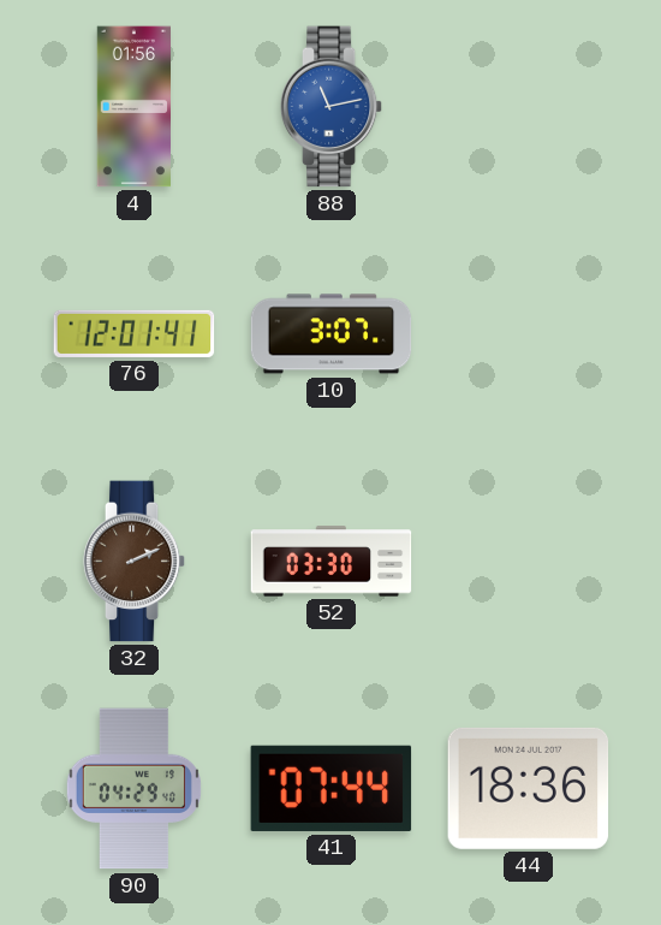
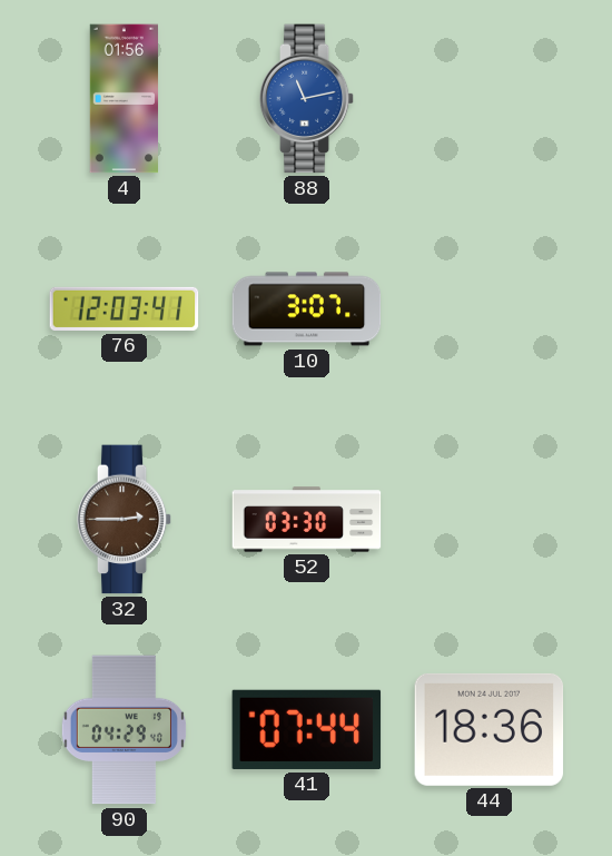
76: 12:01 -> 12:03 (125, 308)
32: 2:11 -> 2:45 (125, 520)
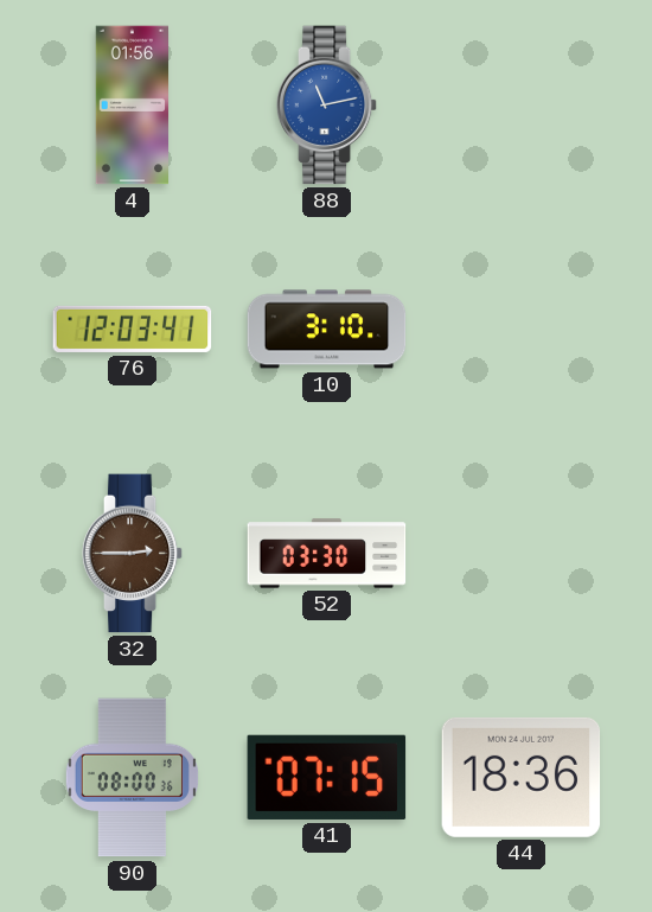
10: 3:07 -> 3:10 (327, 330)
90: 04:29 -> 08:00 (132, 778)
41: 07:44 -> 07:15 (327, 777)
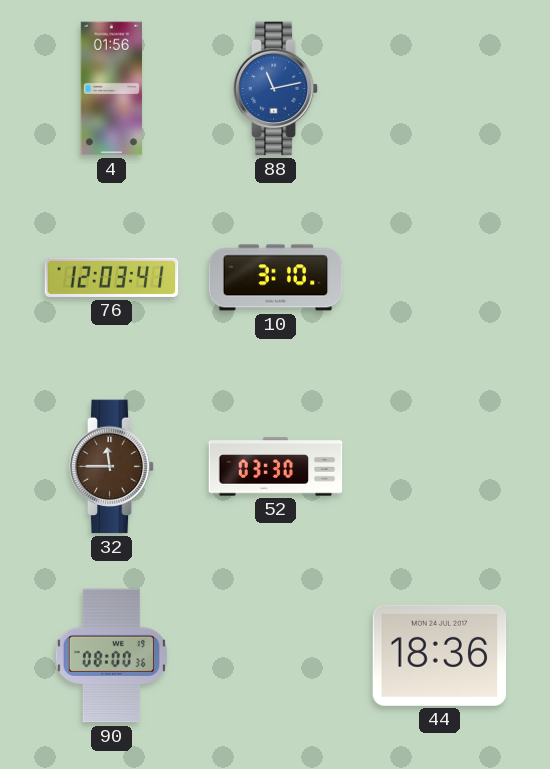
32: 2:45 -> 11:45 (112, 467)
41: 07:15 -> none (327, 777)
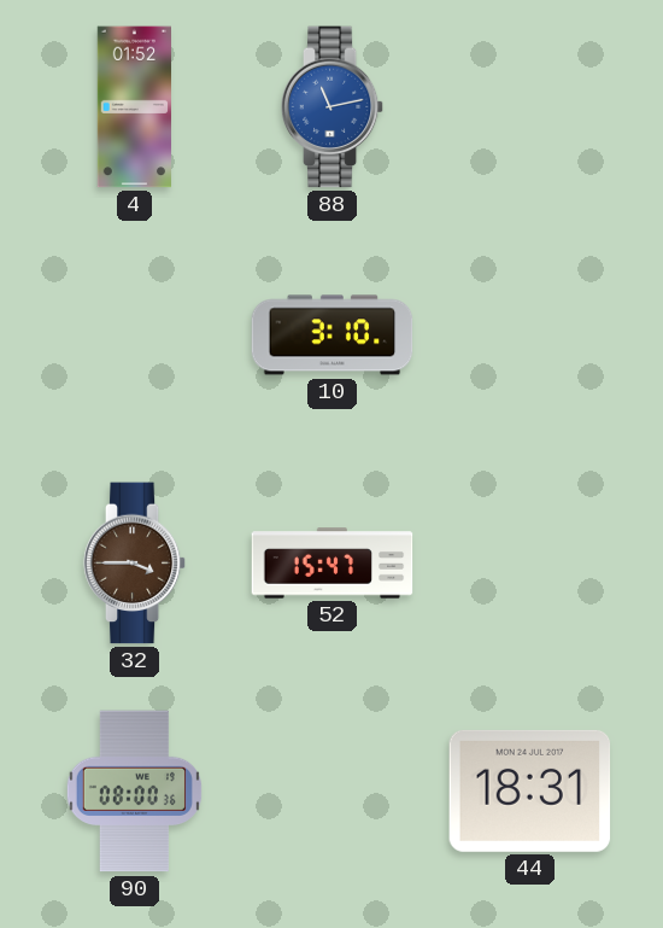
4: 01:56 -> 01:52 (134, 107)
76: 12:03 -> none (112, 277)
32: 11:45 -> 3:45 (135, 564)
52: 03:30 -> 15:47 (333, 564)
44: 18:36 -> 18:31 (530, 790)
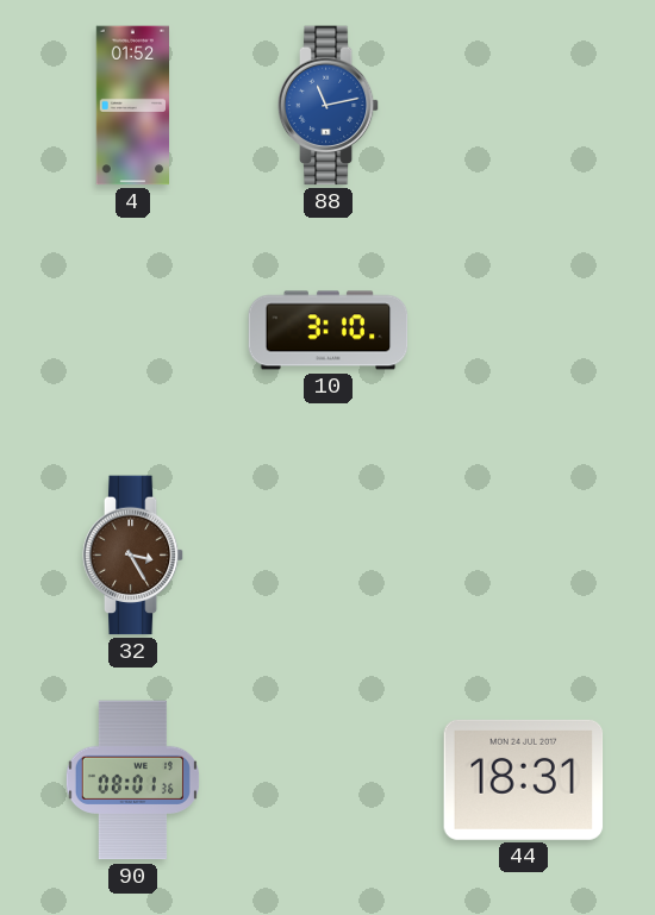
32: 3:45 -> 3:25 (133, 556)
52: 15:47 -> none (333, 564)
90: 08:00 -> 08:01 (132, 781)
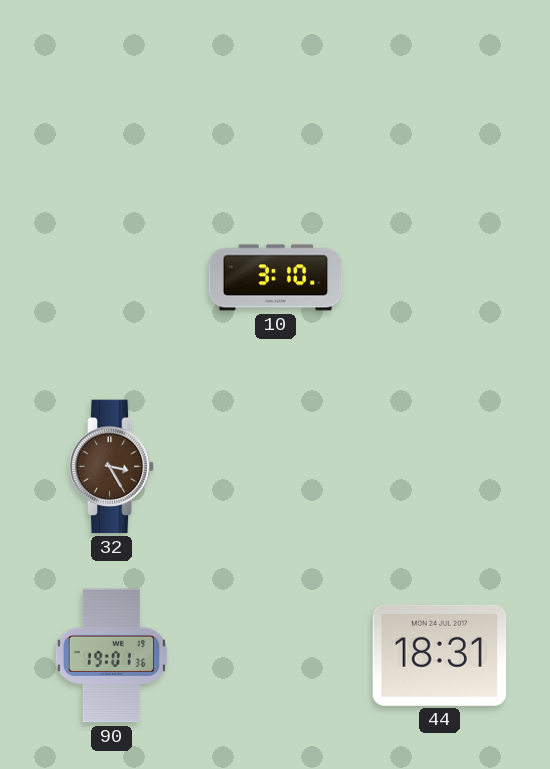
4: 01:52 -> none (132, 106)
88: 11:13 -> none (329, 106)
90: 08:01 -> 19:01 (111, 656)
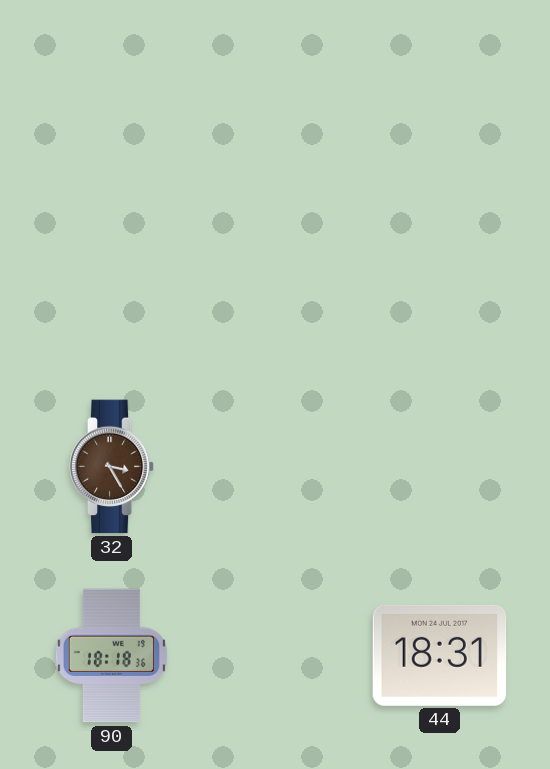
10: 3:10 -> none (276, 278)
90: 19:01 -> 18:18 (111, 656)
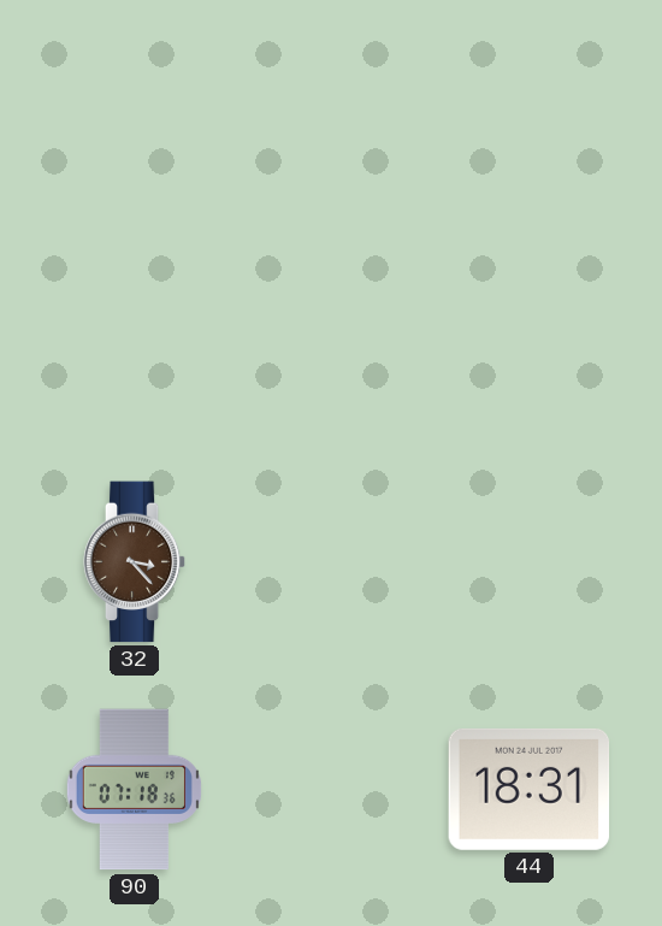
32: 3:25 -> 3:23 (135, 562)
90: 18:18 -> 07:18 (134, 790)
